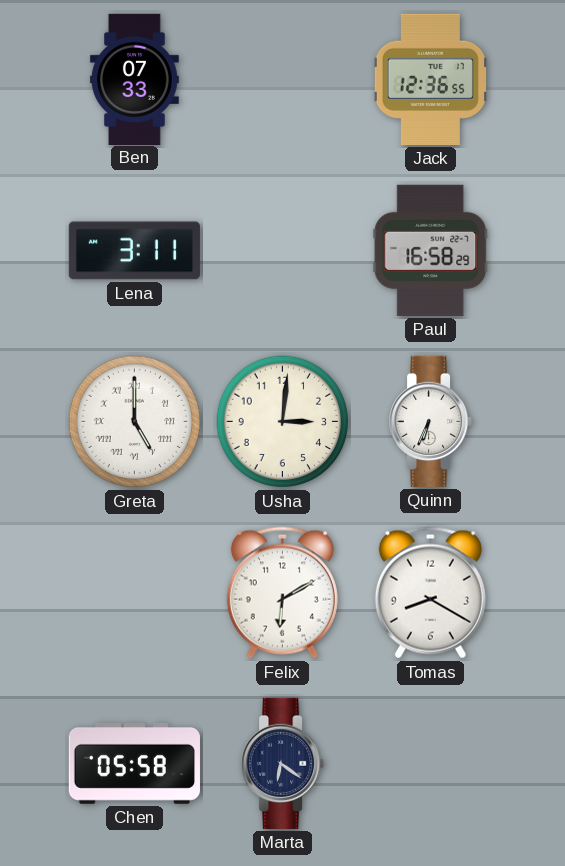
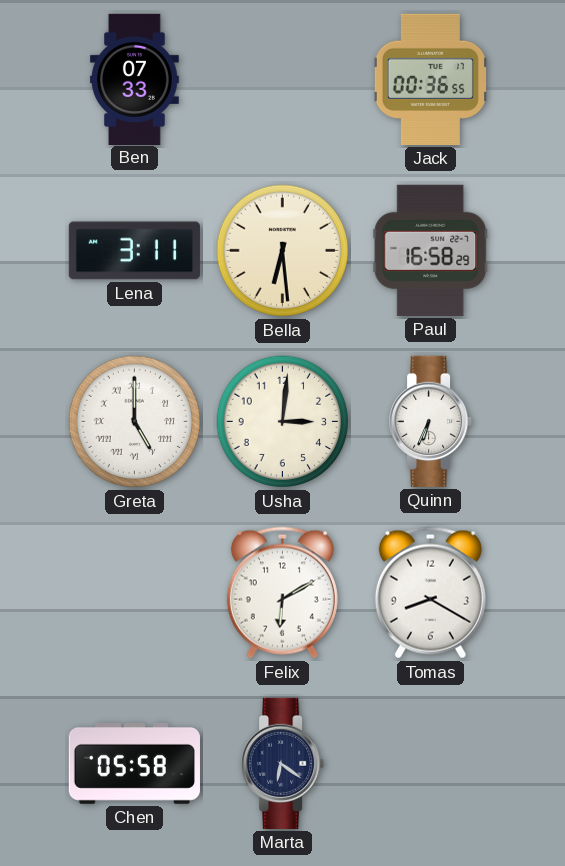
Jack: 12:36 -> 00:36 (430, 79)
Bella: none -> 6:29 (283, 251)
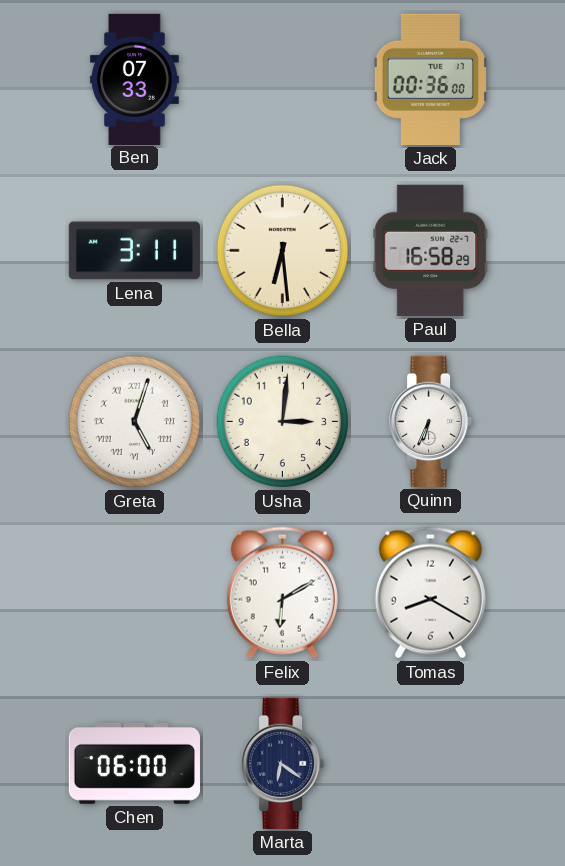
Jack: 00:36:55 -> 00:36:00 (430, 79)
Greta: 5:00 -> 5:03 (135, 422)
Chen: 05:58 -> 06:00 (134, 763)
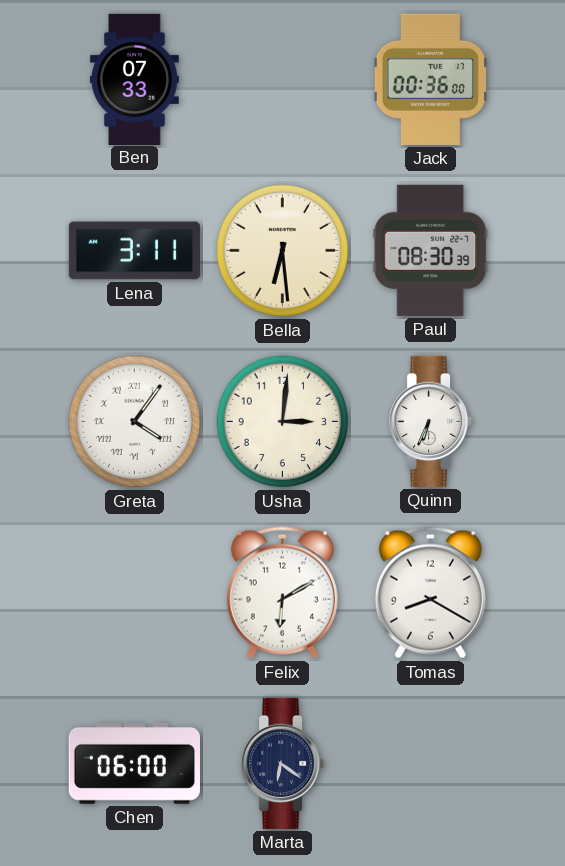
Paul: 16:58 -> 08:30 (431, 250)
Greta: 5:03 -> 4:06 (135, 422)
